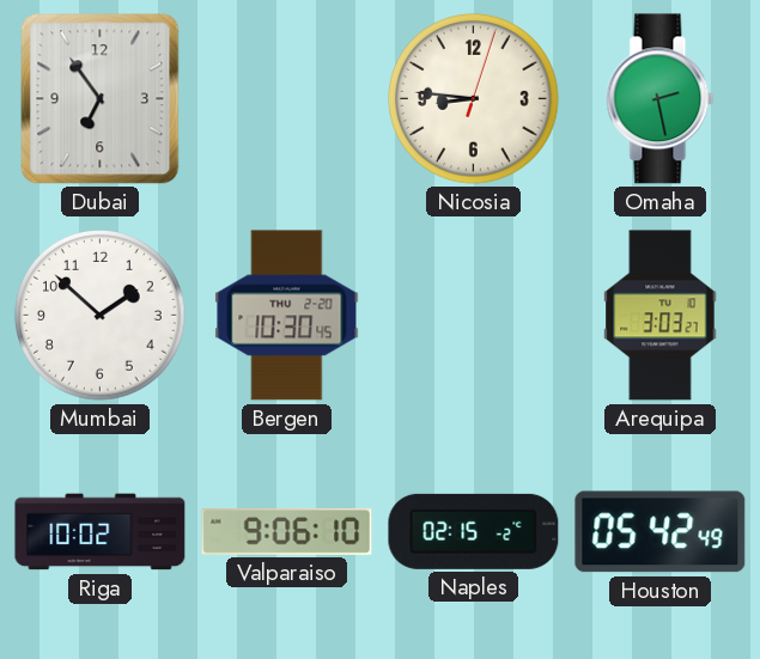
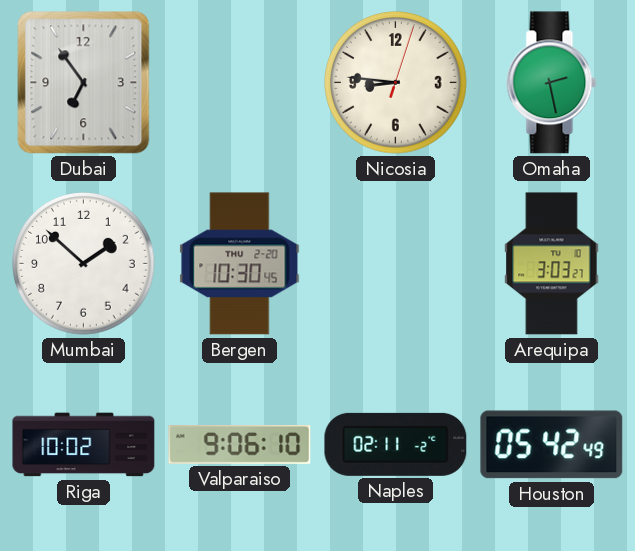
Naples: 02:15 -> 02:11 (396, 444)
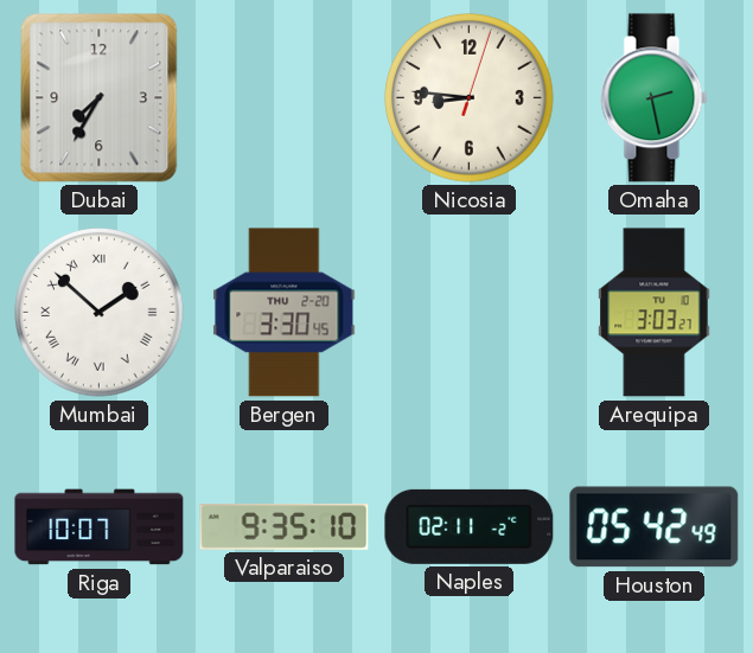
Dubai: 6:54 -> 7:35 (100, 98)
Mumbai numerals: Arabic -> Roman (100, 313)
Bergen: 10:30 -> 3:30 (285, 313)
Riga: 10:02 -> 10:07 (100, 527)
Valparaiso: 9:06 -> 9:35 (285, 527)
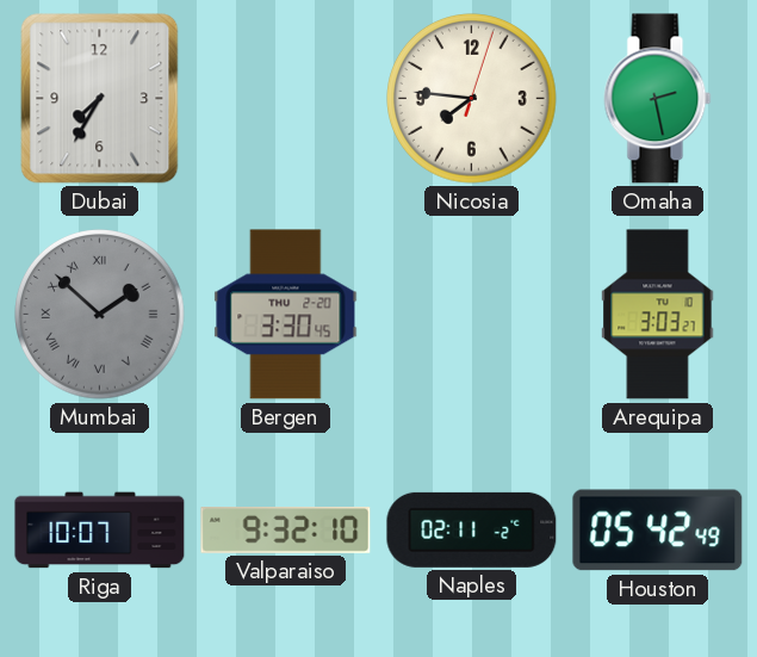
Nicosia: 8:46 -> 7:46 (472, 99)
Mumbai dial: white -> grey (100, 315)
Valparaiso: 9:35 -> 9:32 (286, 531)
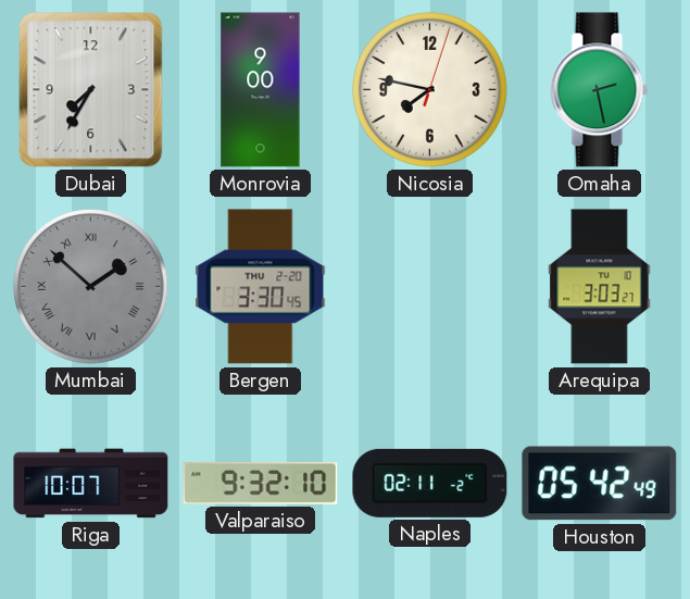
Monrovia: none -> 9:00 (261, 90)
Nicosia: 7:46 -> 7:47 (430, 90)
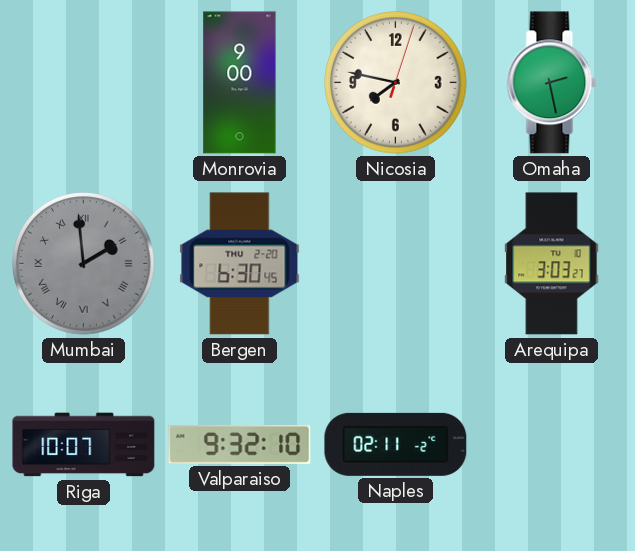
Dubai: 7:35 -> none (91, 90)
Mumbai: 1:52 -> 1:59 (84, 264)
Bergen: 3:30 -> 6:30 (240, 264)
Houston: 05:42 -> none (600, 484)
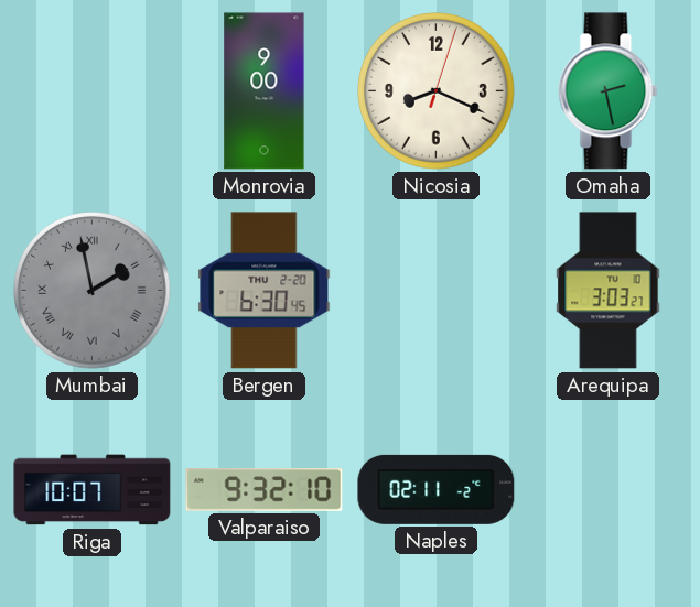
Nicosia: 7:47 -> 8:19 (437, 91)
Mumbai: 1:59 -> 1:58 (93, 291)
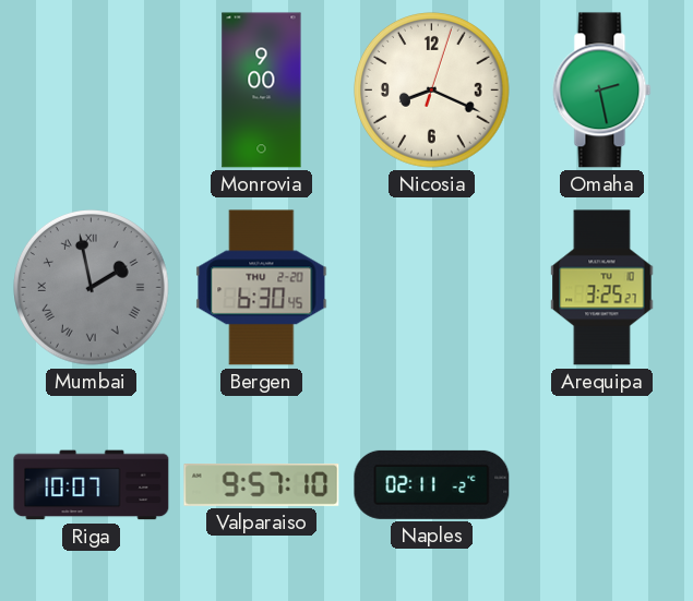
Arequipa: 3:03 -> 3:25 (602, 288)
Valparaiso: 9:32 -> 9:57 (262, 485)
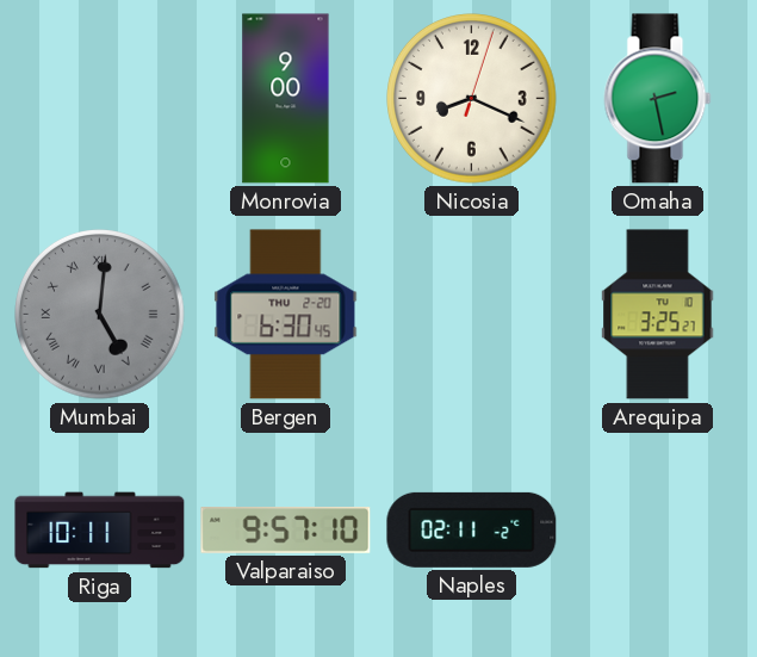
Mumbai: 1:58 -> 5:01 (100, 315)
Riga: 10:07 -> 10:11 (100, 531)
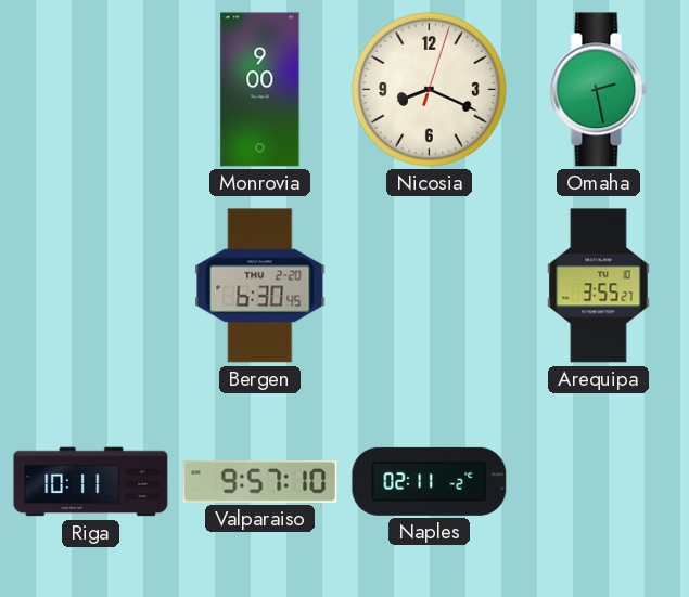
Mumbai: 5:01 -> none (100, 315)
Arequipa: 3:25 -> 3:55 (599, 286)
